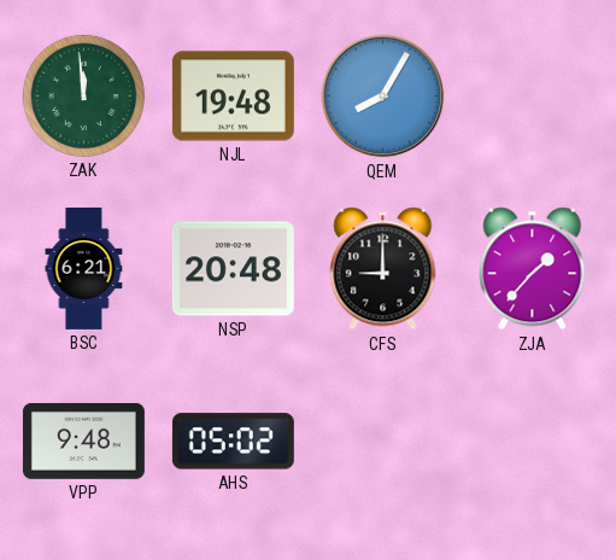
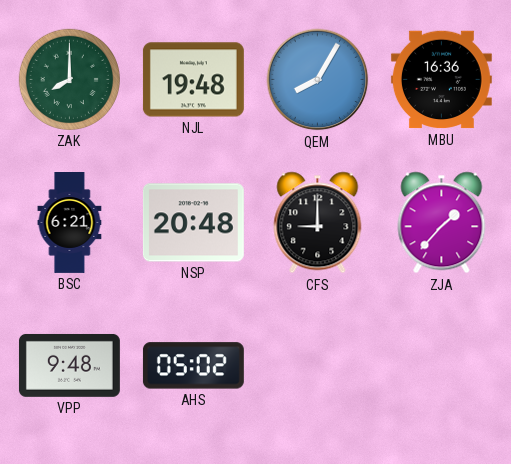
ZAK: 11:59 -> 8:00 (69, 79)
MBU: none -> 16:36 (441, 80)
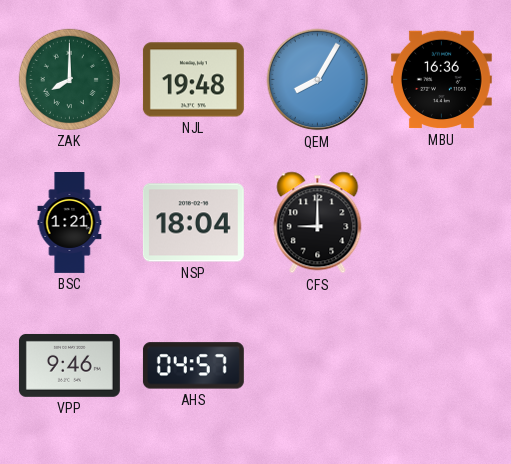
BSC: 6:21 -> 1:21 (70, 223)
NSP: 20:48 -> 18:04 (193, 223)
ZJA: 1:37 -> none (442, 223)
VPP: 9:48 -> 9:46 (69, 365)
AHS: 05:02 -> 04:57 (193, 366)
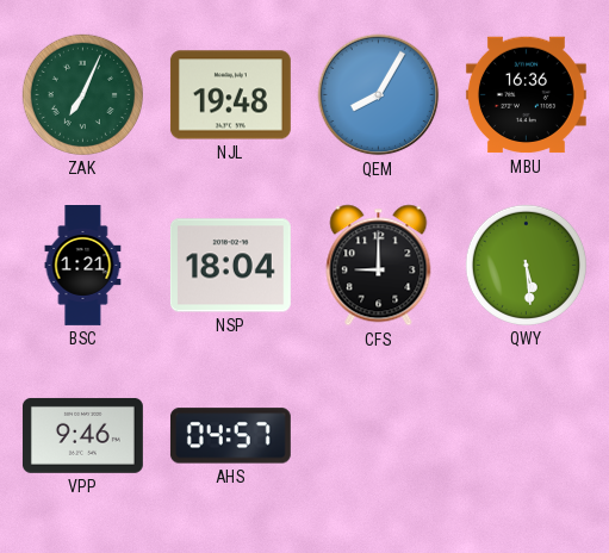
ZAK: 8:00 -> 7:04 (82, 94)
QWY: none -> 5:29 (526, 265)
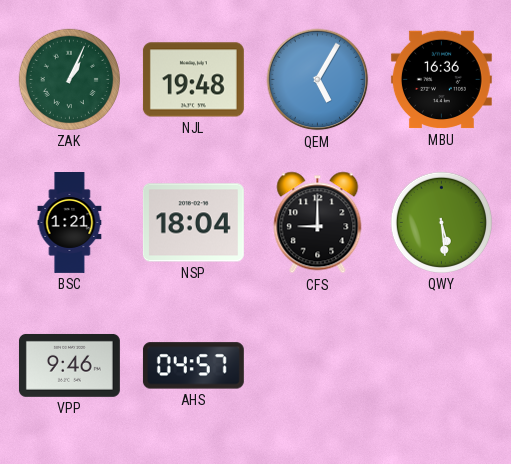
ZAK: 7:04 -> 1:04 (69, 79)
QEM: 8:05 -> 5:05 (318, 80)
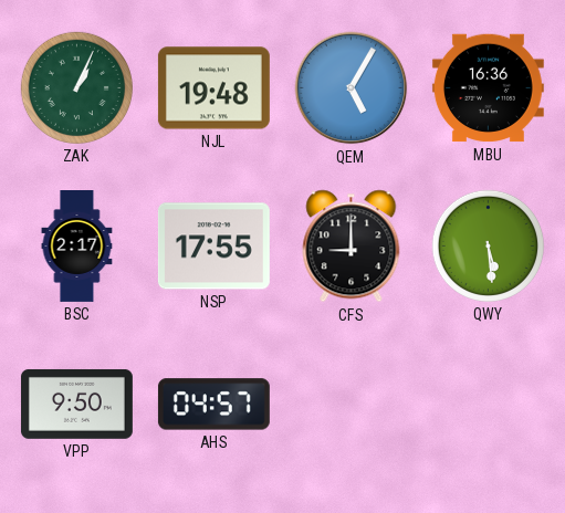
BSC: 1:21 -> 2:17 (77, 247)
NSP: 18:04 -> 17:55 (213, 247)
VPP: 9:46 -> 9:50 (76, 404)
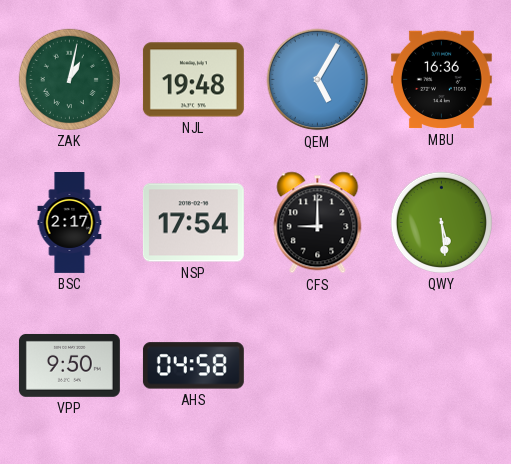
ZAK: 1:04 -> 1:02 (69, 79)
NSP: 17:55 -> 17:54 (193, 223)
AHS: 04:57 -> 04:58 (193, 366)
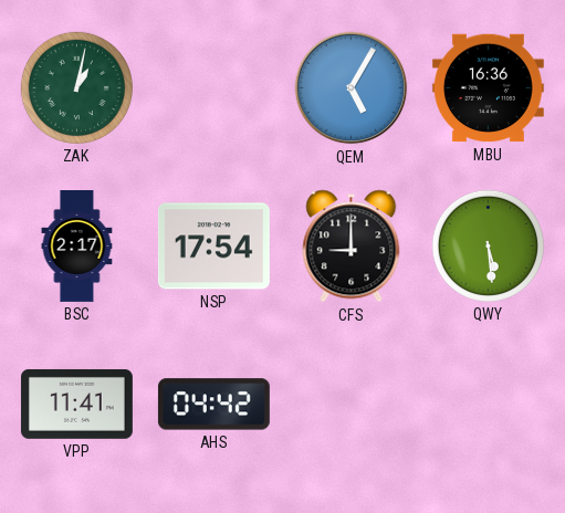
NJL: 19:48 -> none (193, 80)
VPP: 9:50 -> 11:41 (76, 404)
AHS: 04:58 -> 04:42 (213, 405)
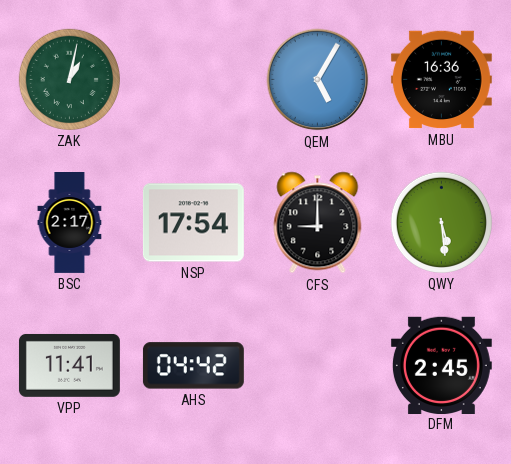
DFM: none -> 2:45 (441, 365)
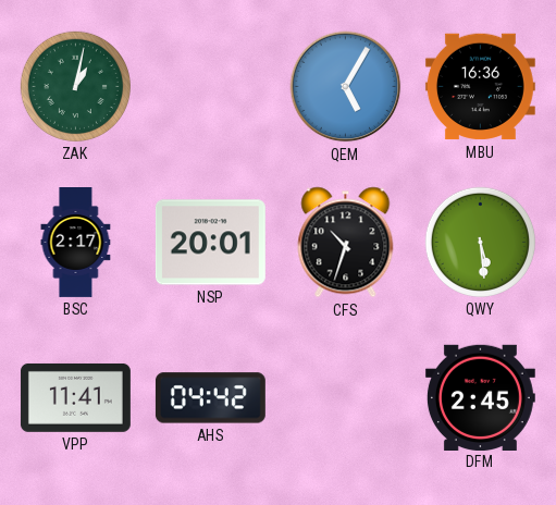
NSP: 17:54 -> 20:01 (210, 243)
CFS: 9:00 -> 10:33 (346, 243)
